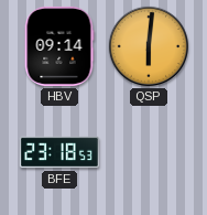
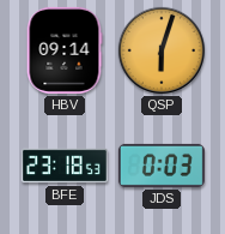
QSP: 6:01 -> 6:03 (162, 50)
JDS: none -> 0:03 (162, 166)
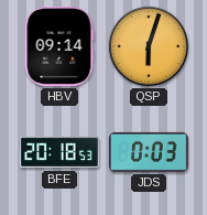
BFE: 23:18 -> 20:18 (59, 152)
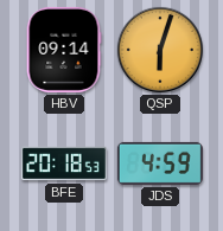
JDS: 0:03 -> 4:59 (160, 163)
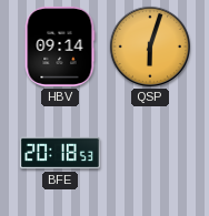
JDS: 4:59 -> none (160, 163)
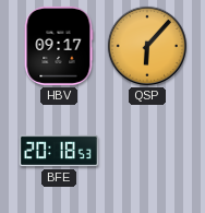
HBV: 09:14 -> 09:17 (59, 46)
QSP: 6:03 -> 6:07 (147, 46)
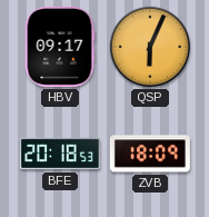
QSP: 6:07 -> 6:04 (150, 47)
ZVB: none -> 18:09 (150, 154)
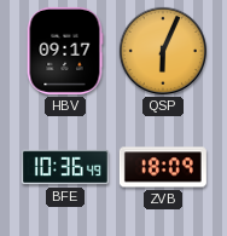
BFE: 20:18 -> 10:36 (65, 167)
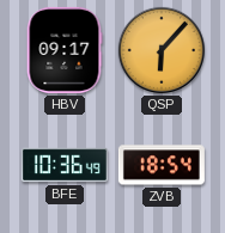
QSP: 6:04 -> 6:07 (162, 50)
ZVB: 18:09 -> 18:54 (162, 165)
